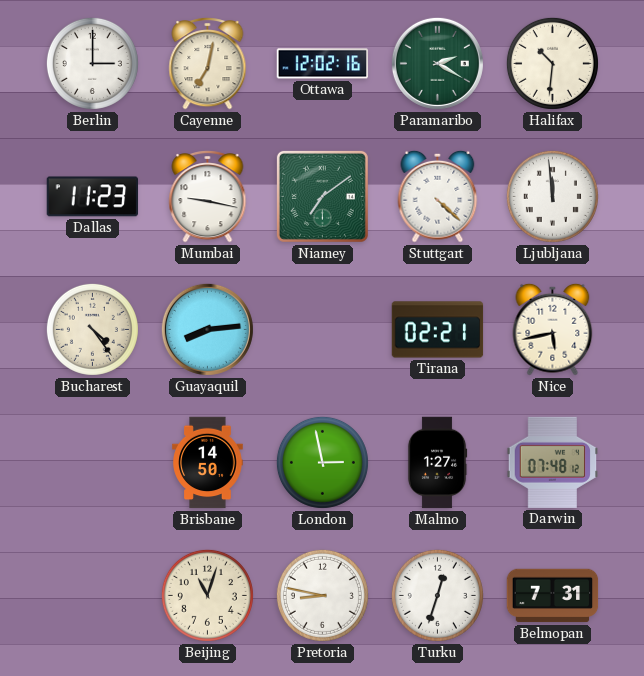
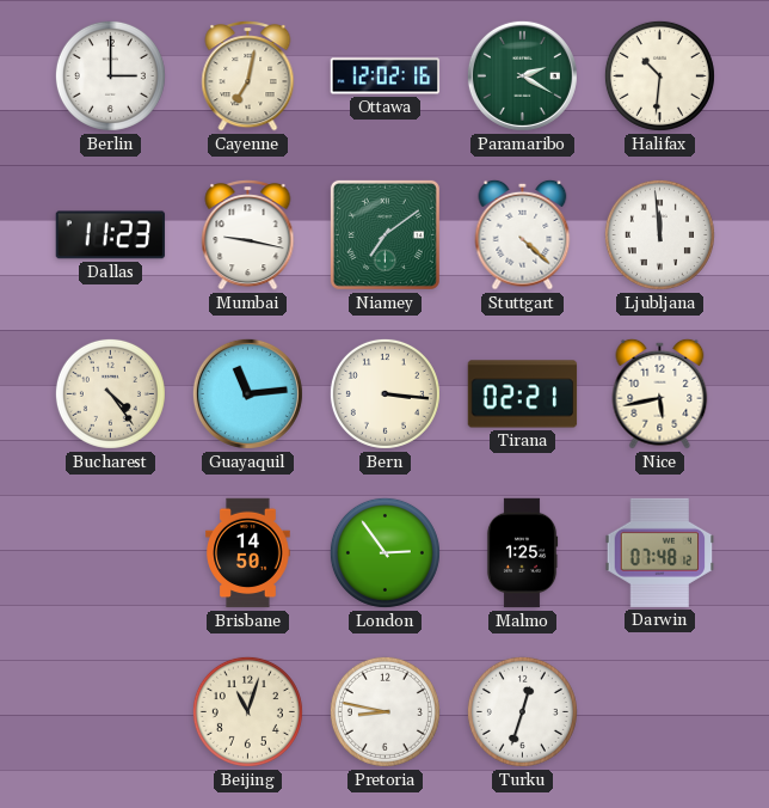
Guayaquil: 8:14 -> 11:14 (247, 393)
Bern: none -> 3:16 (384, 393)
London: 2:58 -> 2:54 (384, 552)
Malmo: 1:27 -> 1:25 (522, 553)
Belmopan: 7:31 -> none (553, 596)
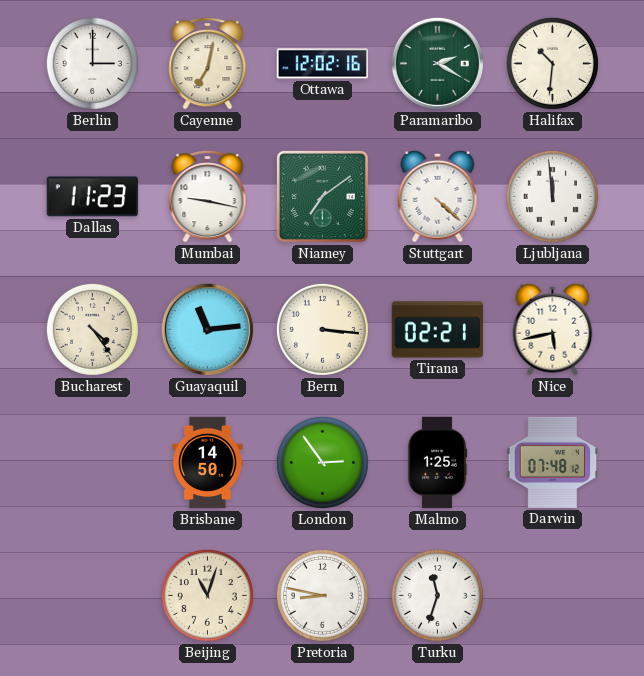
Turku: 12:33 -> 11:33 (437, 595)
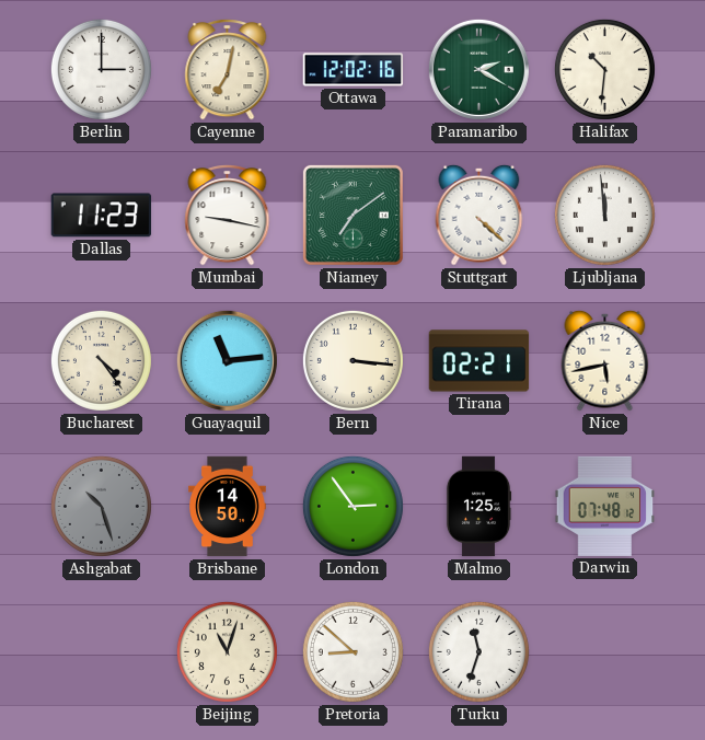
Ashgabat: none -> 10:27 (101, 506)
Pretoria: 8:47 -> 8:52 (352, 651)
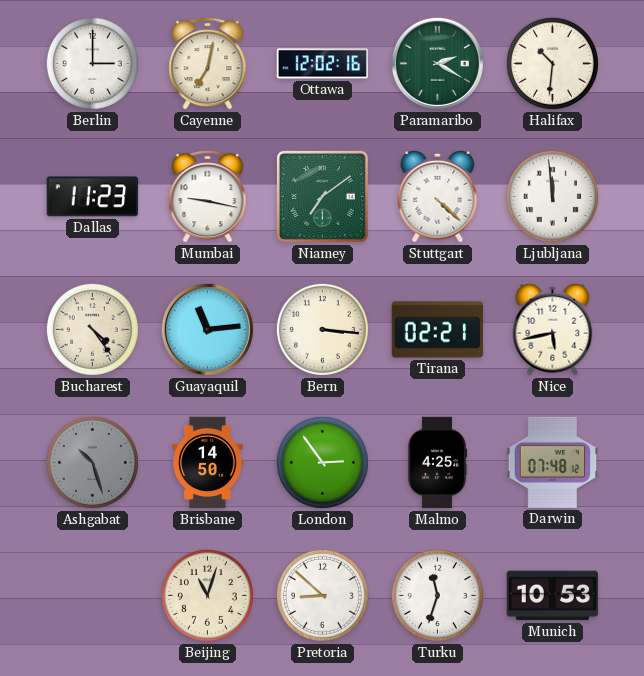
Malmo: 1:25 -> 4:25 (437, 463)
Munich: none -> 10:53 (553, 596)
